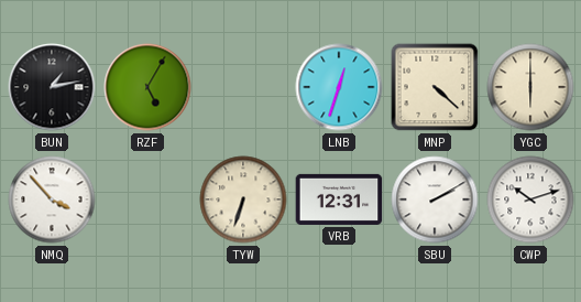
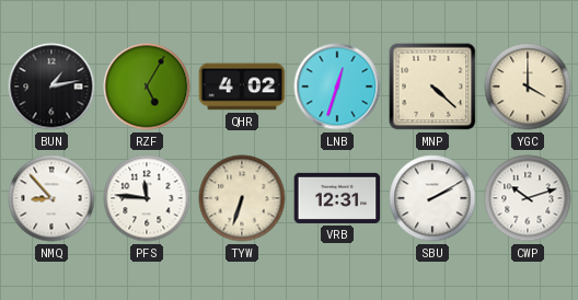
QHR: none -> 4:02 (242, 86)
YGC: 6:00 -> 4:00 (528, 86)
NMQ: 3:53 -> 8:53 (51, 198)
PFS: none -> 11:46 (147, 198)
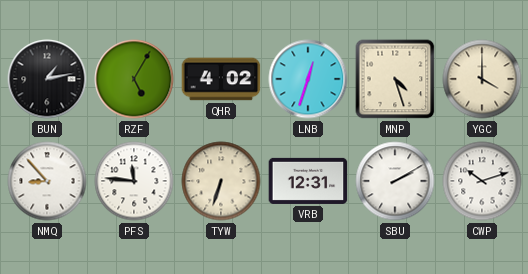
MNP: 4:22 -> 4:27 (395, 79)
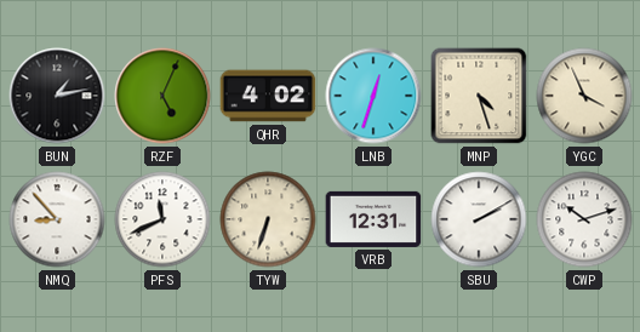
RZF: 5:05 -> 5:04 (162, 96)
YGC: 4:00 -> 3:56 (584, 96)
PFS: 11:46 -> 11:41 (162, 219)
